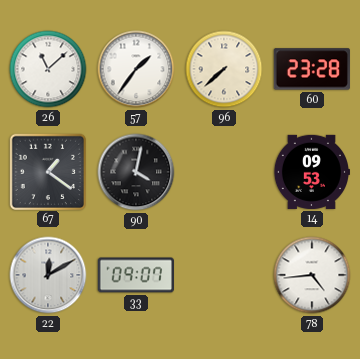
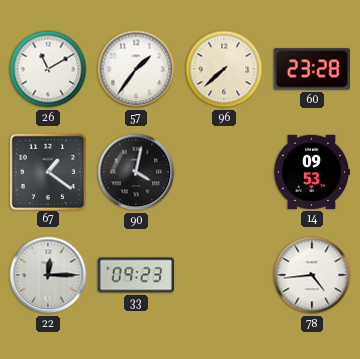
26: 11:08 -> 11:10 (48, 69)
22: 12:10 -> 12:15 (48, 275)
33: 09:07 -> 09:23 (135, 275)
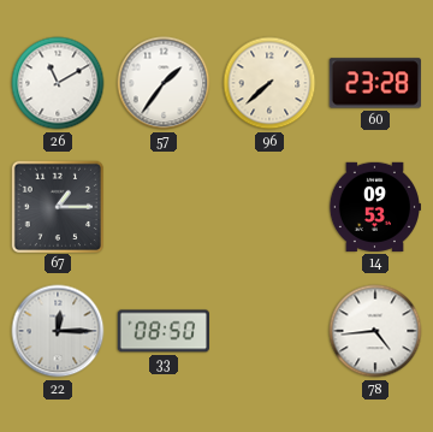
67: 1:21 -> 1:15 (57, 206)
90: 4:02 -> none (136, 172)
33: 09:23 -> 08:50 (162, 331)
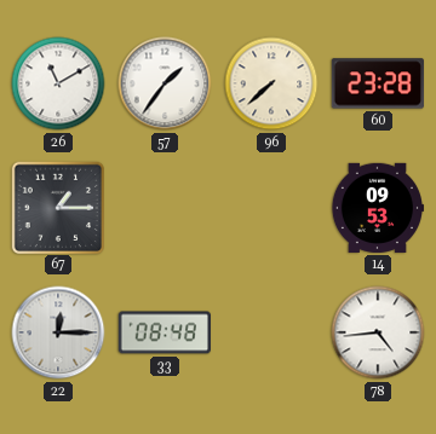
33: 08:50 -> 08:48 (163, 332)
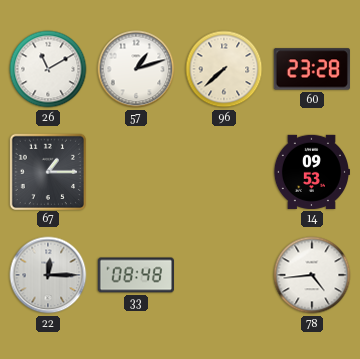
57: 1:36 -> 1:12 (136, 69)
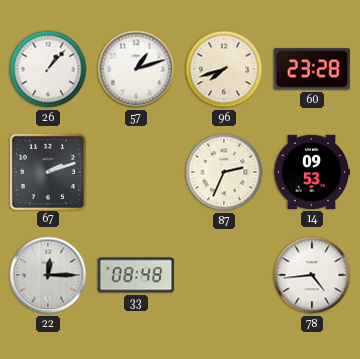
26: 11:10 -> 1:07 (48, 69)
96: 7:38 -> 7:42 (224, 69)
67: 1:15 -> 2:12 (47, 171)
87: none -> 2:34 (224, 172)
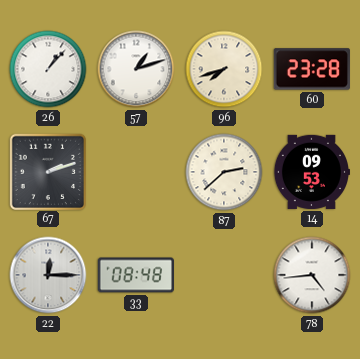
87: 2:34 -> 2:38 (224, 172)
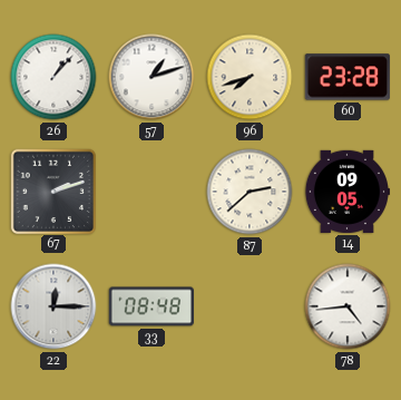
14: 09:53 -> 09:05 (346, 192)
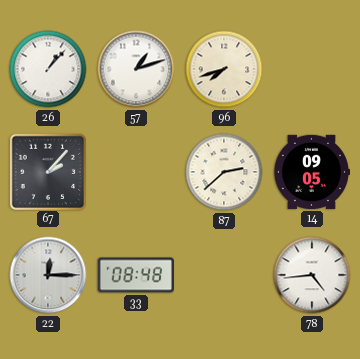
60: 23:28 -> none (348, 77)
67: 2:12 -> 2:07 (47, 171)
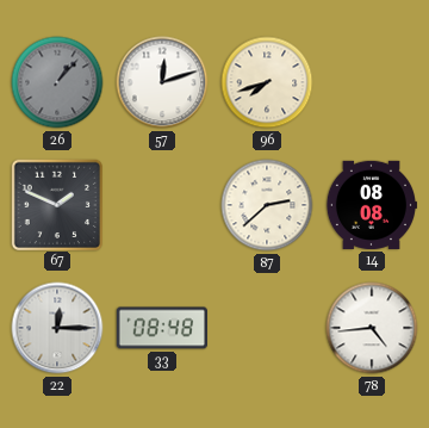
26 dial: white -> grey (57, 82)
57: 1:12 -> 12:12 (162, 82)
67: 2:07 -> 1:49 (56, 204)
14: 09:05 -> 08:08 (371, 205)
